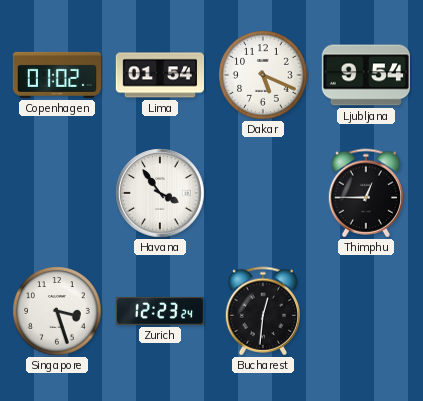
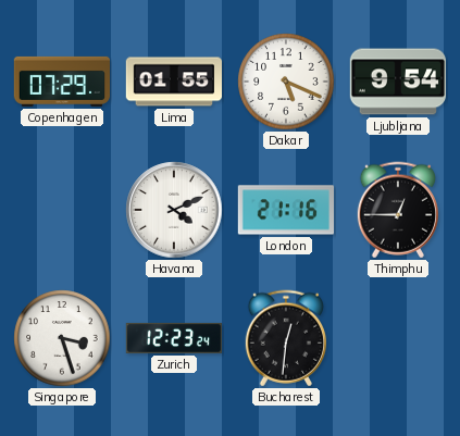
Copenhagen: 01:02 -> 07:29 (61, 82)
Lima: 01:54 -> 01:55 (173, 82)
Havana: 3:54 -> 4:11 (174, 210)
London: none -> 21:16 (285, 210)
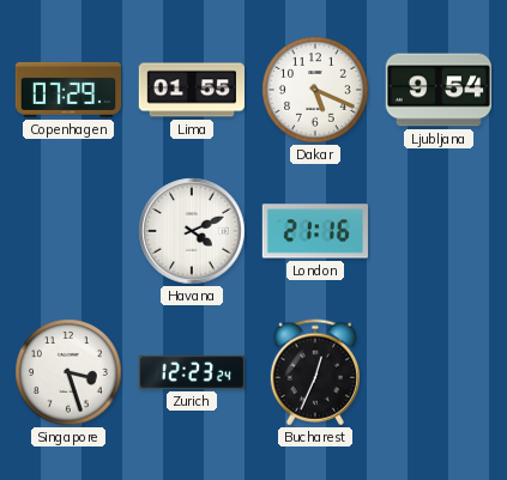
Thimphu: 12:45 -> none (397, 210)
Bucharest: 12:31 -> 12:34 (314, 372)
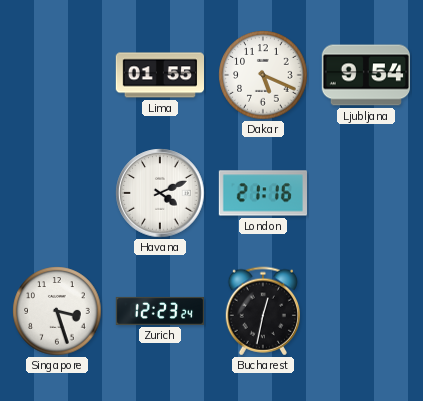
Copenhagen: 07:29 -> none (67, 90)
Bucharest: 12:34 -> 12:32 (262, 311)
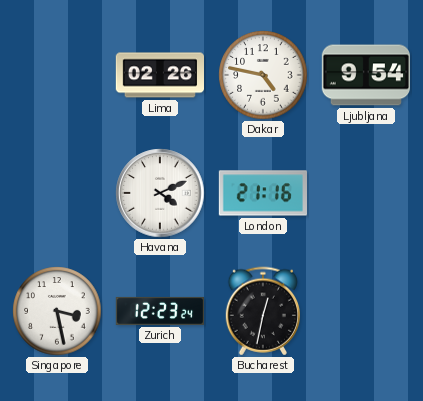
Lima: 01:55 -> 02:26 (159, 75)
Dakar: 5:19 -> 4:47 (263, 75)
Singapore: 3:27 -> 3:28 (57, 311)
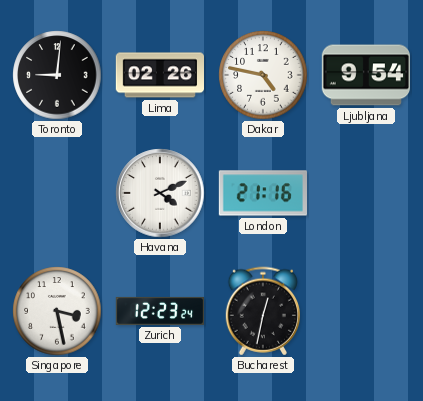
Toronto: none -> 9:01 (57, 75)
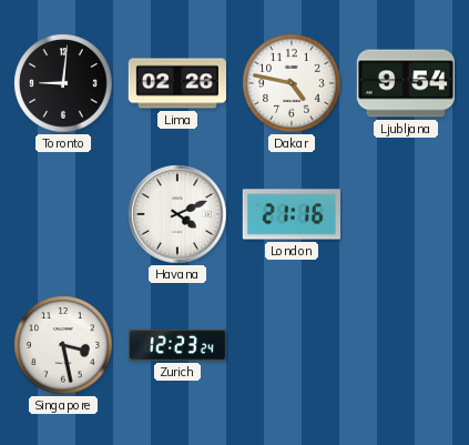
Bucharest: 12:32 -> none (262, 311)
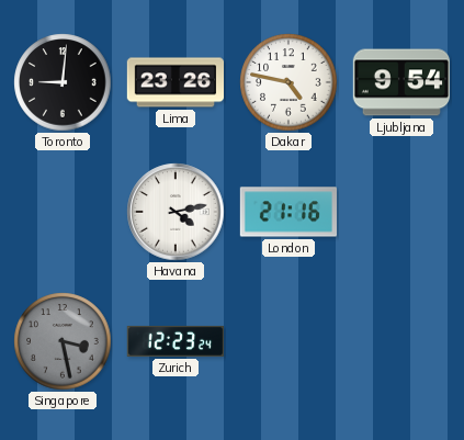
Lima: 02:26 -> 23:26 (174, 82)
Havana: 4:11 -> 4:13 (176, 212)
Singapore dial: white -> grey (63, 341)
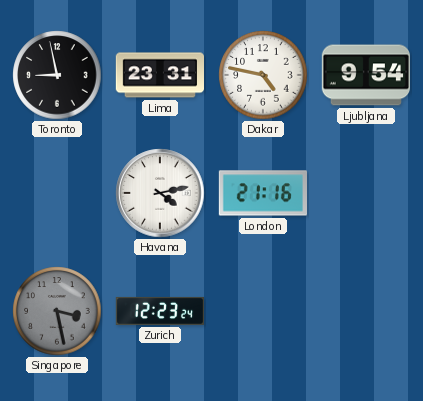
Toronto: 9:01 -> 8:58 (57, 75)
Lima: 23:26 -> 23:31 (159, 75)
